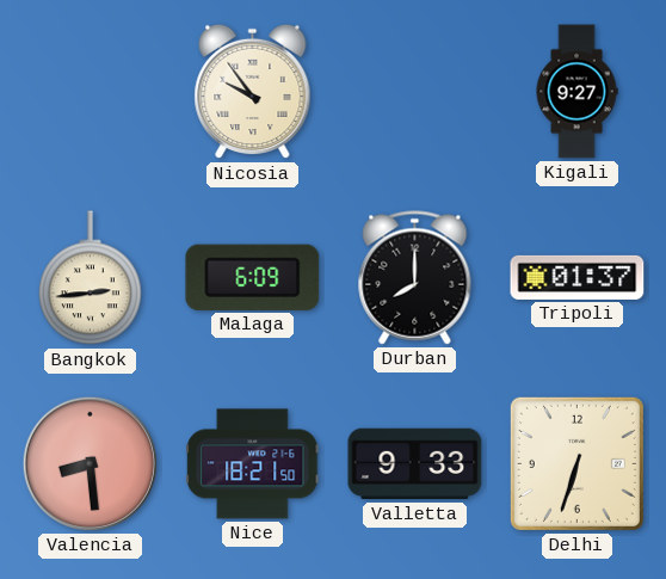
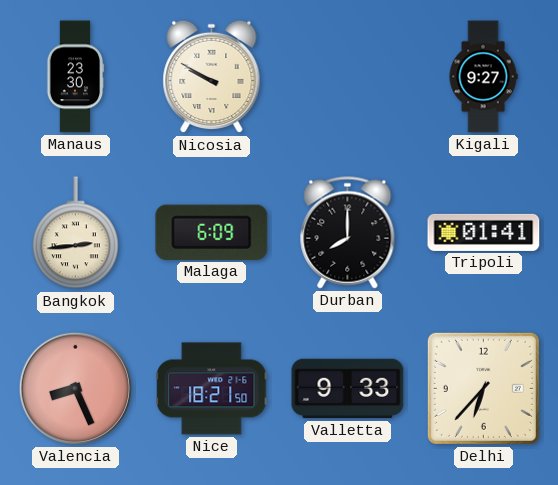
Manaus: none -> 23:30 (75, 77)
Nicosia: 9:54 -> 9:50 (212, 77)
Tripoli: 01:37 -> 01:41 (484, 232)
Valencia: 8:29 -> 8:26 (75, 388)
Delhi: 6:33 -> 6:37 (483, 388)
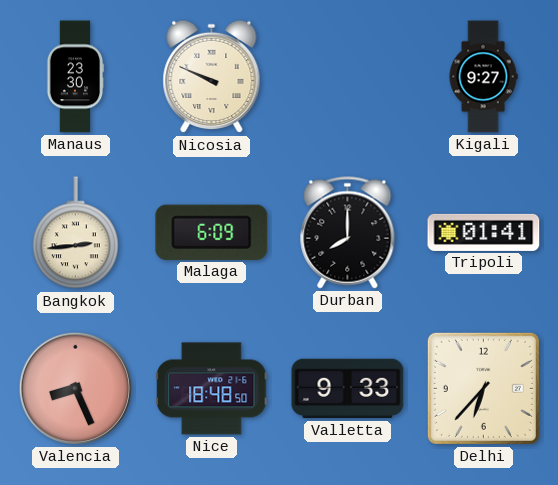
Nicosia: 9:50 -> 9:49 (212, 77)
Nice: 18:21 -> 18:48 (212, 389)
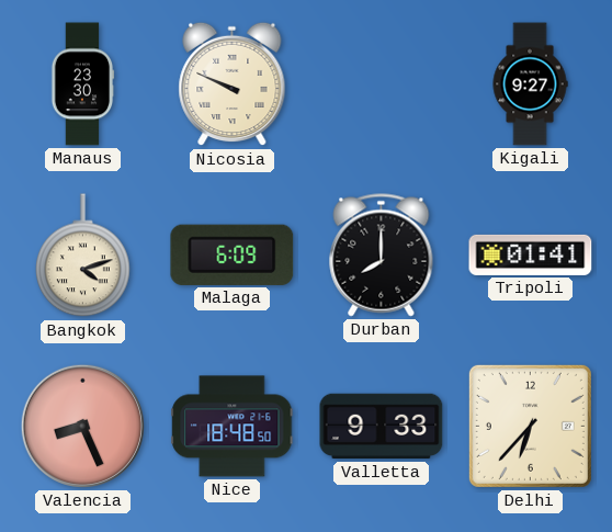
Bangkok: 2:44 -> 4:12 (83, 256)
